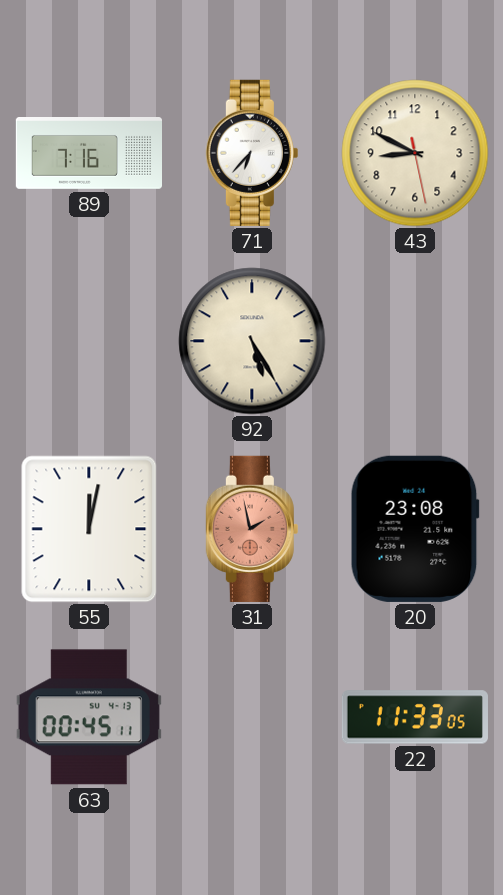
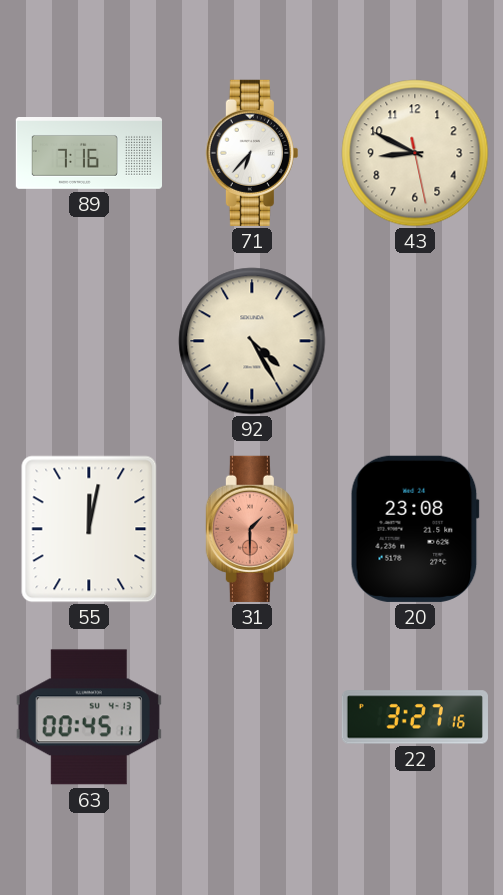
92: 5:25 -> 4:25 (252, 341)
31: 1:58 -> 1:30 (252, 529)
22: 11:33 -> 3:27 (415, 717)
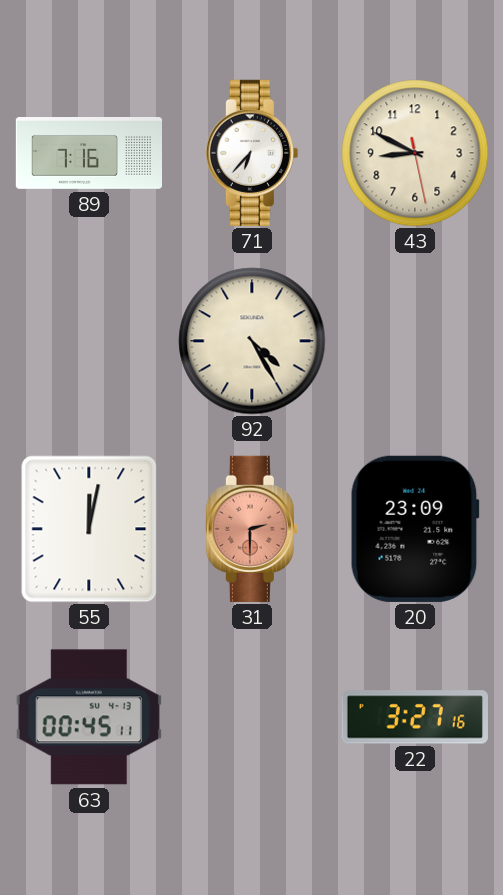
31: 1:30 -> 2:30 (252, 529)
20: 23:08 -> 23:09 (415, 529)
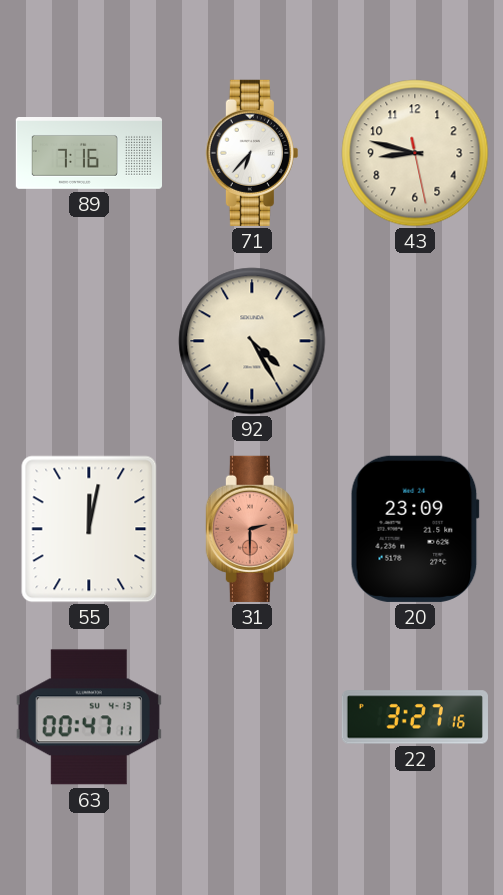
43: 8:49 -> 8:47 (415, 153)
63: 00:45 -> 00:47 (89, 717)
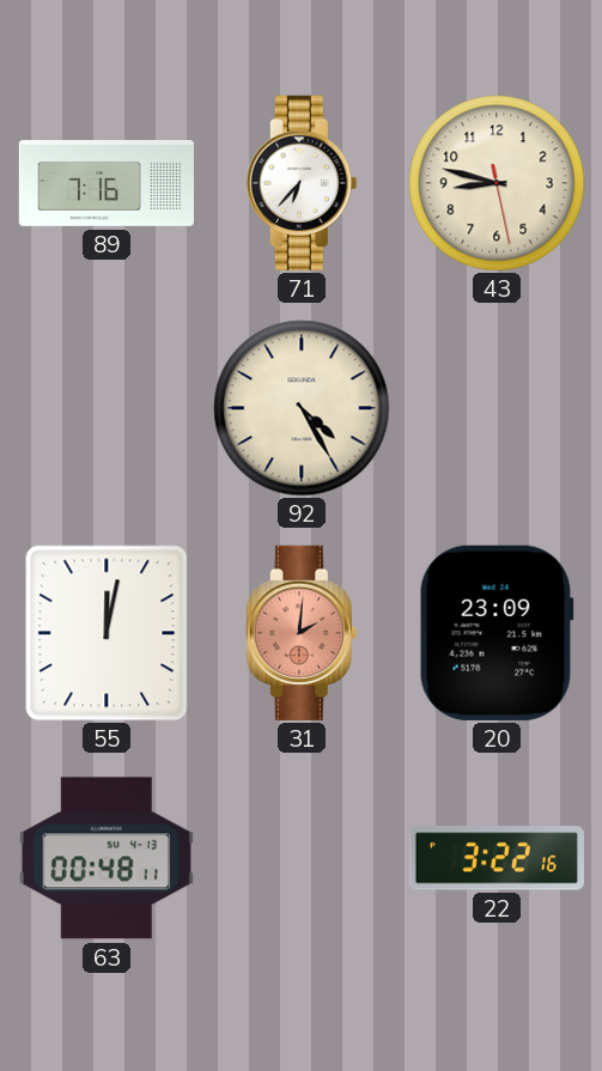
31: 2:30 -> 2:01 (302, 633)
63: 00:47 -> 00:48 (107, 858)
22: 3:27 -> 3:22 (497, 858)
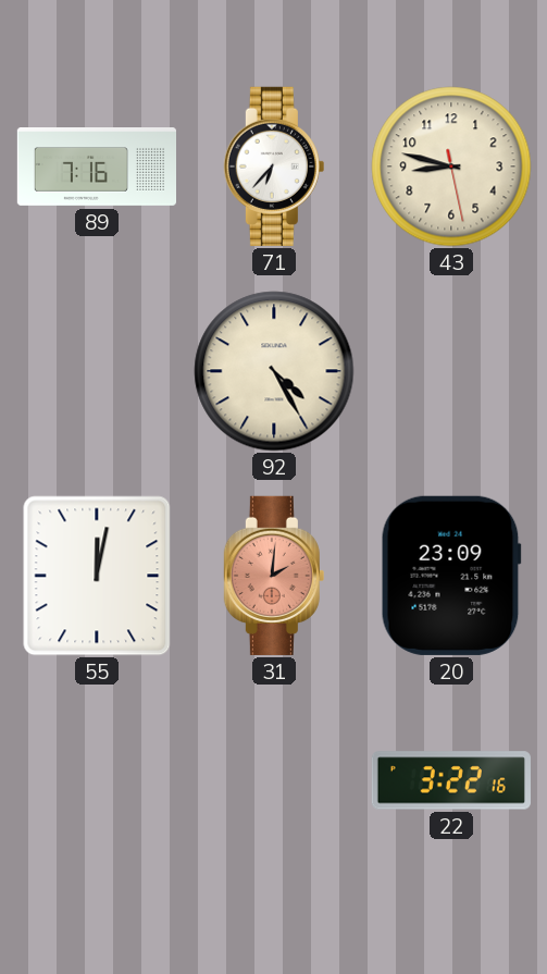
63: 00:48 -> none (107, 858)
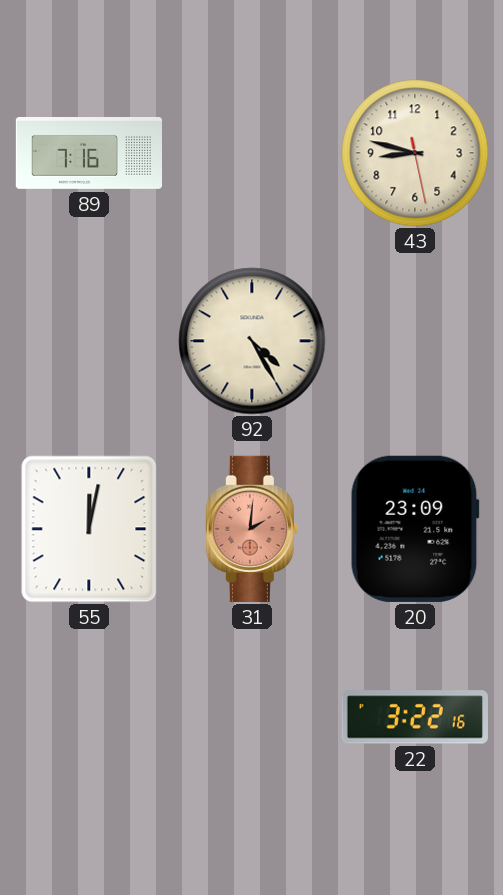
71: 6:37 -> none (274, 167)
